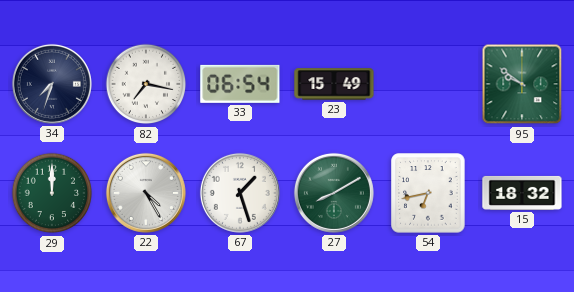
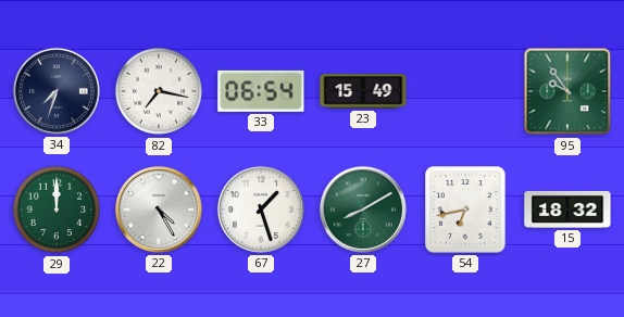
95: 9:51 -> 9:54 (567, 91)
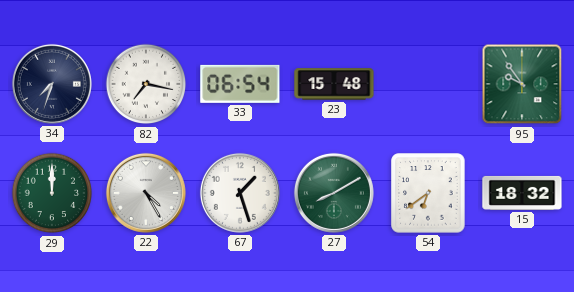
23: 15:49 -> 15:48 (334, 84)
54: 6:43 -> 6:39 (428, 193)
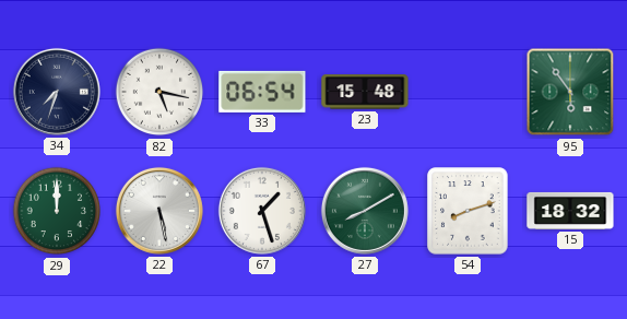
82: 7:17 -> 5:17 (159, 92)
95: 9:54 -> 5:54 (570, 92)
22: 4:25 -> 5:28 (159, 211)
54: 6:39 -> 8:12 (468, 211)
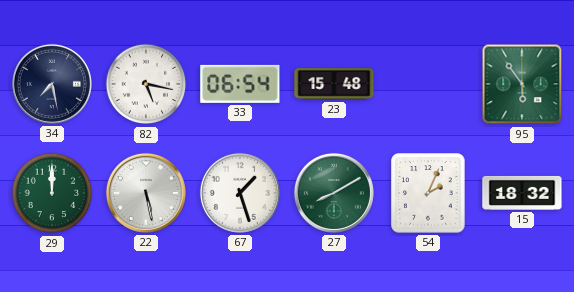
34: 7:33 -> 7:28 (52, 84)
54: 8:12 -> 2:04 (428, 193)
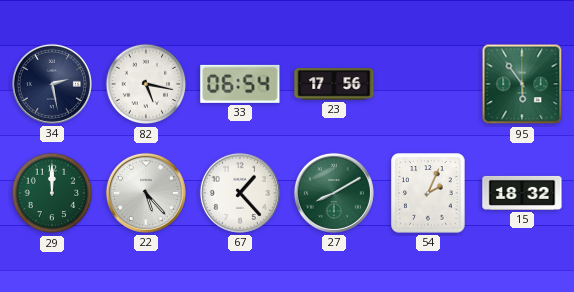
34: 7:28 -> 2:28 (52, 84)
23: 15:48 -> 17:56 (334, 84)
22: 5:28 -> 5:23 (146, 193)
67: 1:27 -> 1:23 (240, 193)
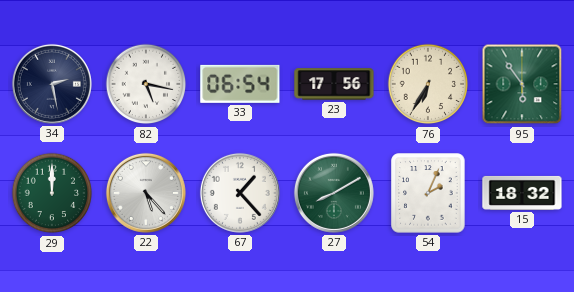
76: none -> 6:35 (428, 84)
